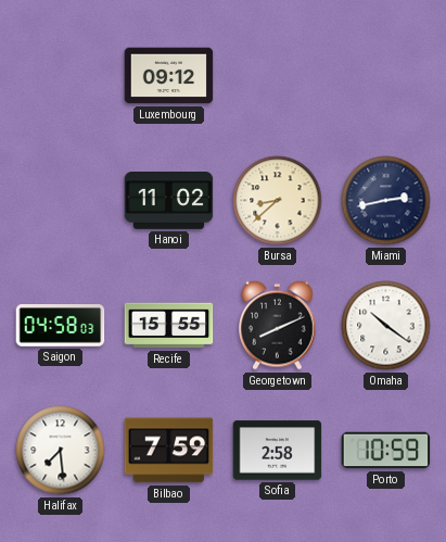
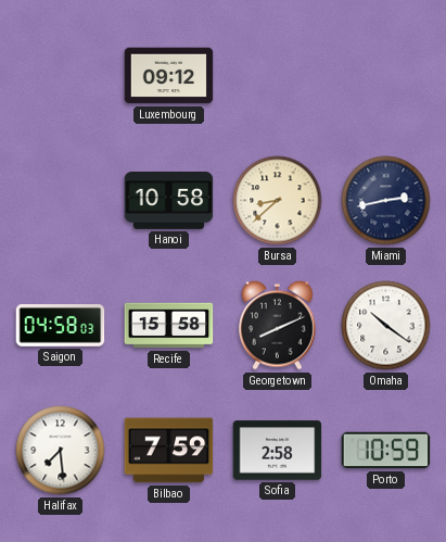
Hanoi: 11:02 -> 10:58 (169, 201)
Recife: 15:55 -> 15:58 (169, 326)
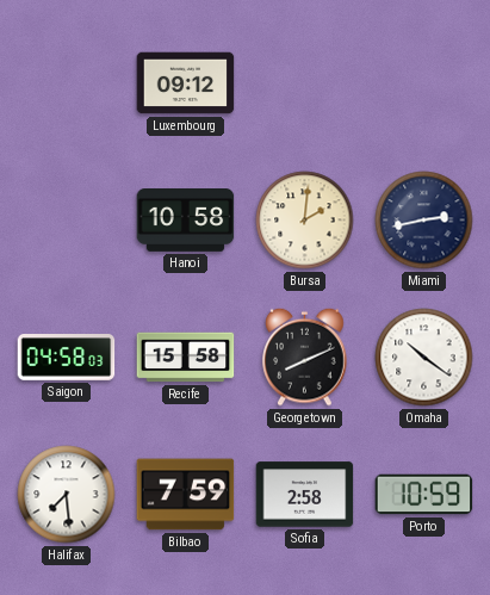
Bursa: 8:38 -> 2:01 (305, 221)
